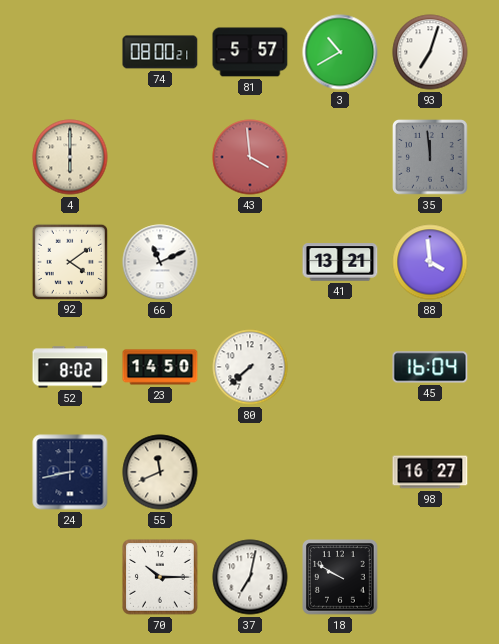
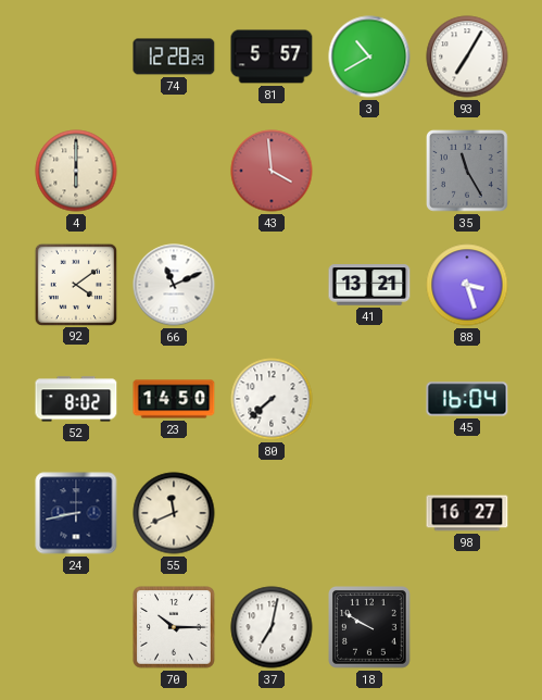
74: 08:00 -> 12:28 (174, 57)
93: 7:03 -> 7:05 (467, 57)
35: 11:59 -> 11:25 (468, 172)
88: 3:59 -> 3:27 (467, 285)
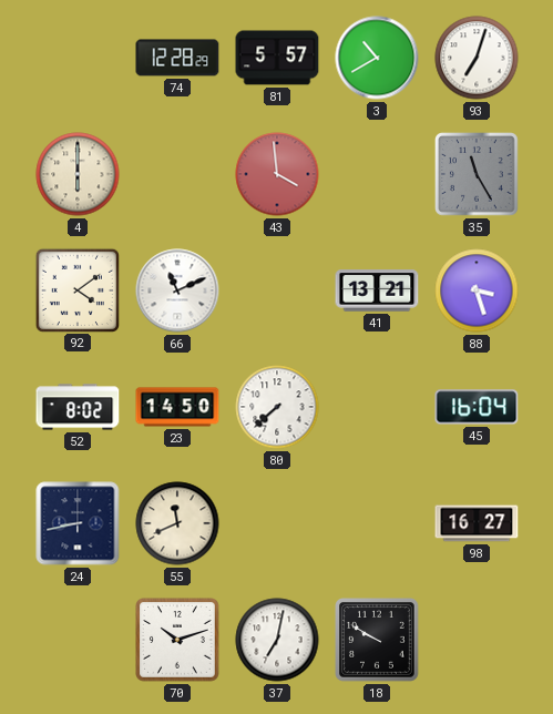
93: 7:05 -> 7:03 (477, 58)
70: 10:15 -> 10:12 (178, 641)
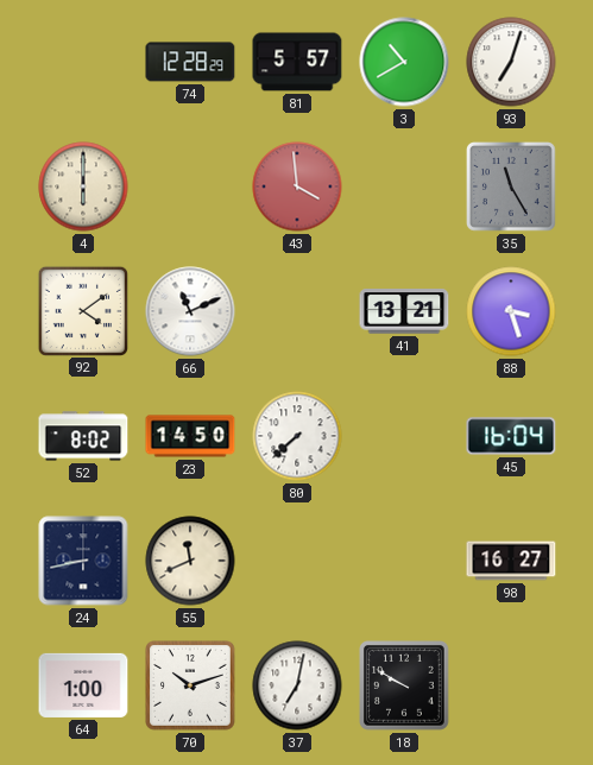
64: none -> 1:00 (83, 685)
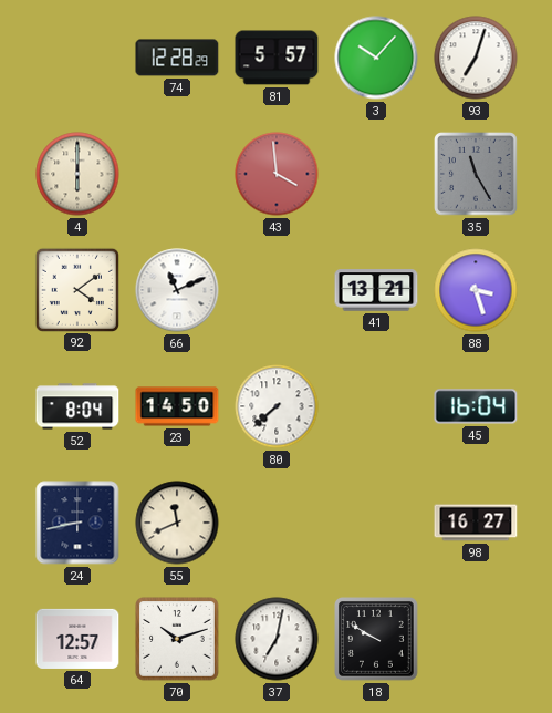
3: 10:40 -> 10:07 (376, 58)
52: 8:02 -> 8:04 (77, 406)
64: 1:00 -> 12:57 (77, 639)
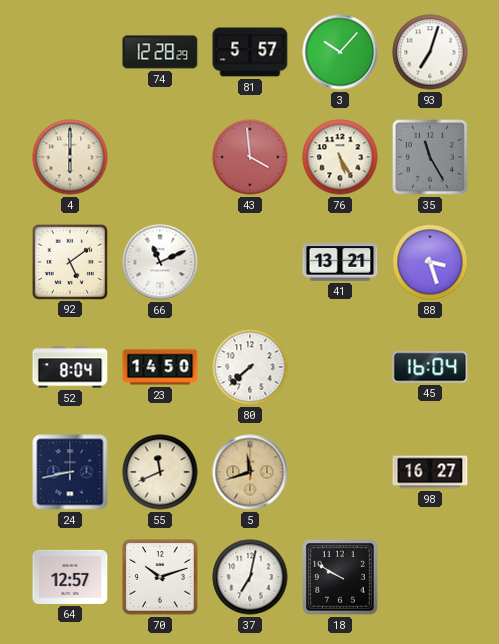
76: none -> 5:25 (340, 157)
92: 4:09 -> 5:09 (69, 261)
5: none -> 11:42 (250, 472)
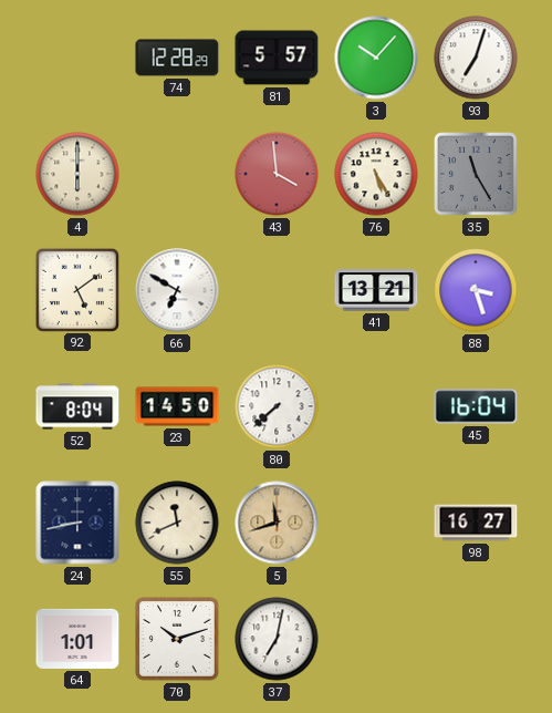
66: 11:11 -> 6:50 (177, 290)
64: 12:57 -> 1:01 (77, 639)
18: 9:50 -> none (341, 578)
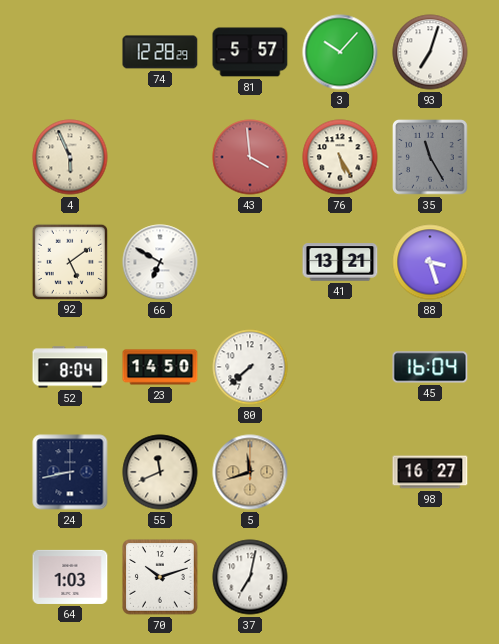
4: 6:00 -> 5:56 (70, 157)
64: 1:01 -> 1:03 (70, 577)
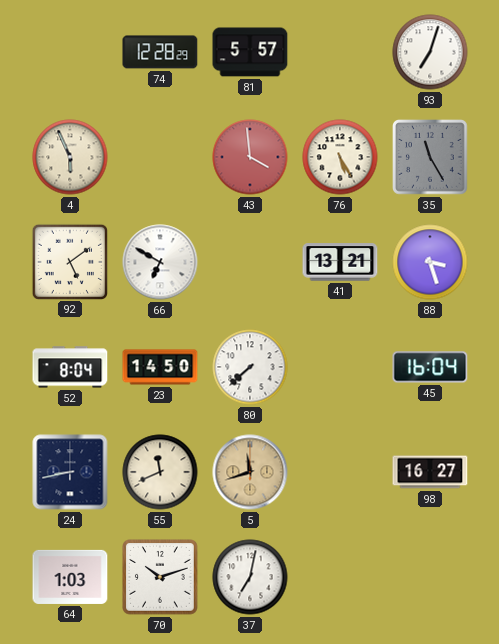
3: 10:07 -> none (340, 52)
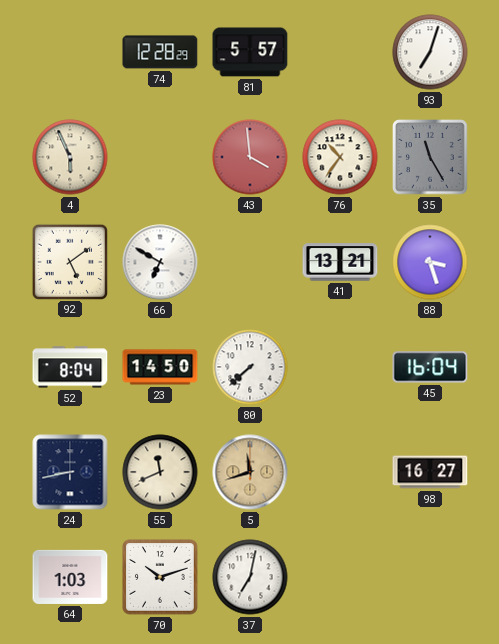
76: 5:25 -> 10:36 (340, 157)
